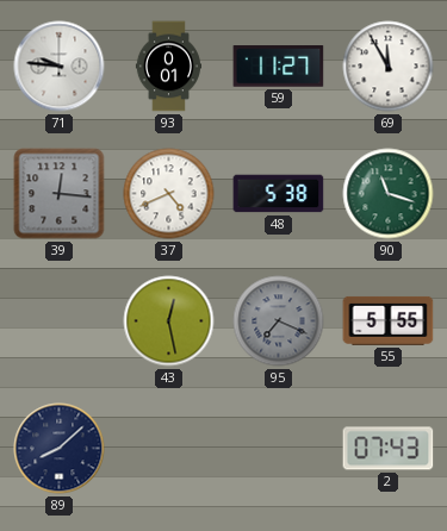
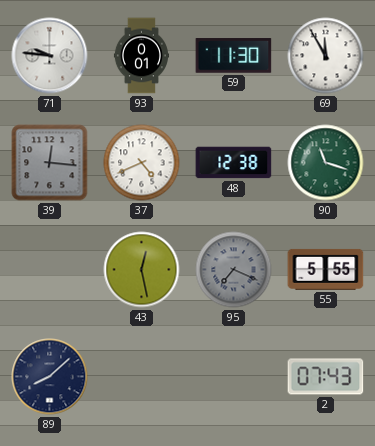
59: 11:27 -> 11:30 (234, 56)
48: 5:38 -> 12:38 (234, 163)
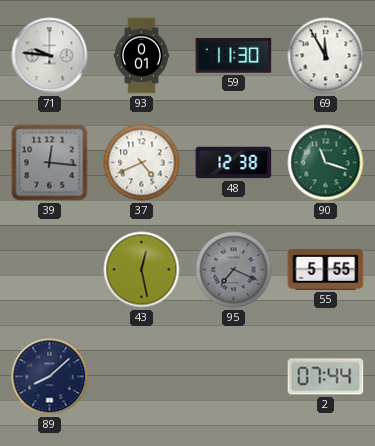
2: 07:43 -> 07:44 (326, 377)
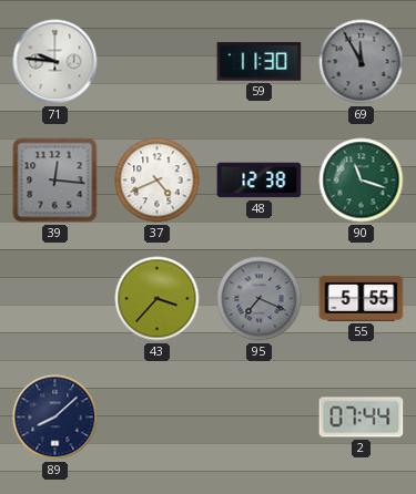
93: 0:01 -> none (141, 56)
69 dial: white -> grey (362, 62)
43: 12:28 -> 3:37 (158, 299)
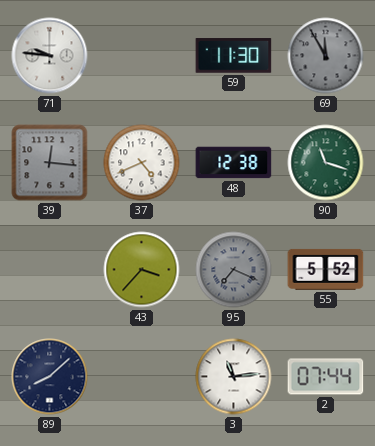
55: 5:55 -> 5:52 (326, 269)
3: none -> 11:14 (234, 377)
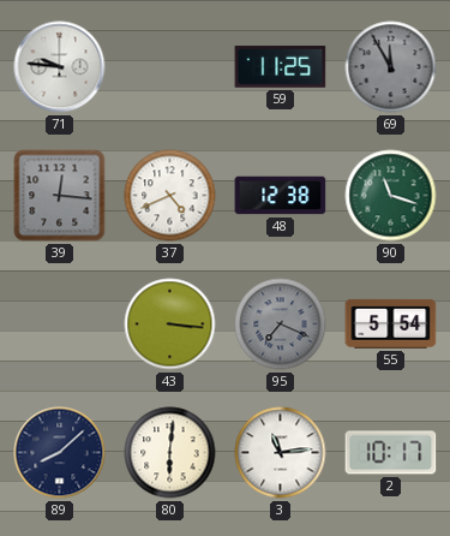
59: 11:30 -> 11:25 (281, 67)
43: 3:37 -> 3:16 (170, 324)
55: 5:52 -> 5:54 (391, 323)
80: none -> 6:01 (170, 453)
2: 07:44 -> 10:17 (391, 453)
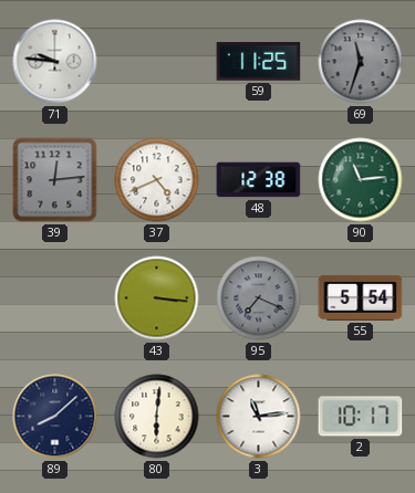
69: 11:55 -> 11:33 (361, 62)
39: 12:16 -> 12:14 (55, 180)
90: 11:18 -> 11:14 (361, 180)
